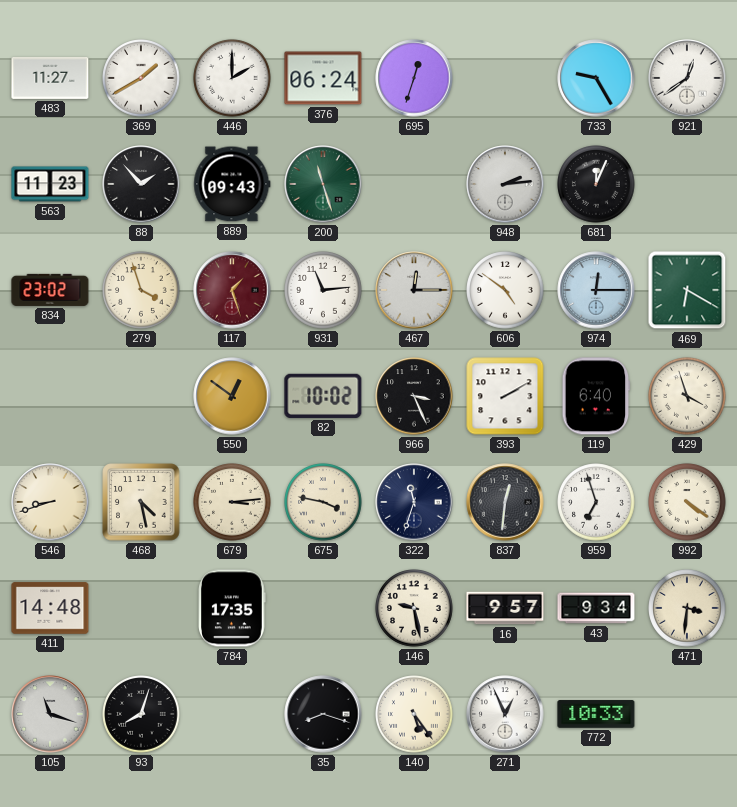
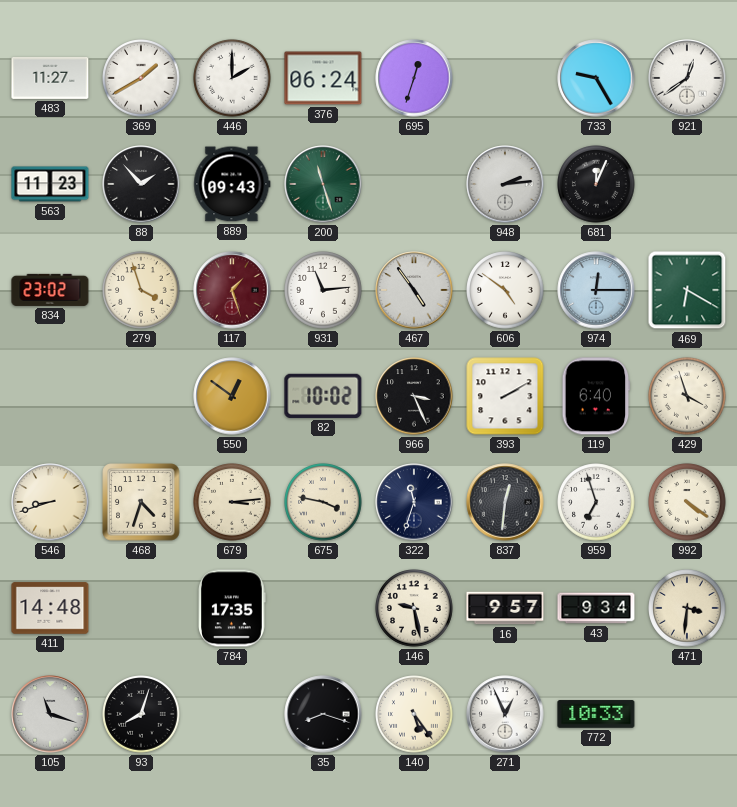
467: 12:15 -> 4:54 (414, 290)
468: 4:28 -> 4:33 (141, 502)
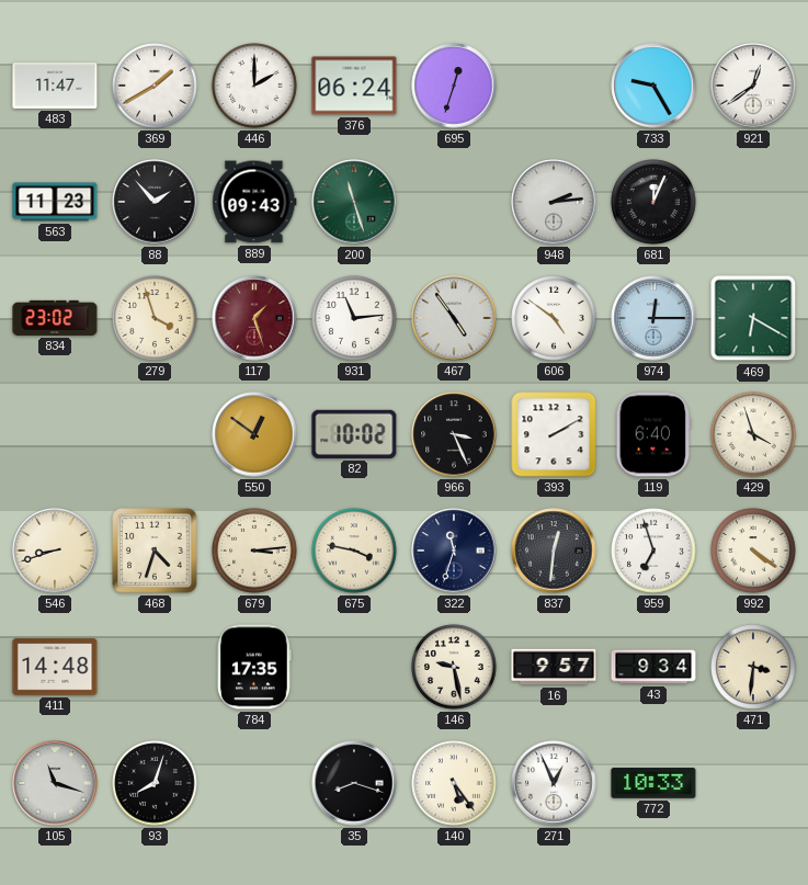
483: 11:27 -> 11:47 (55, 86)
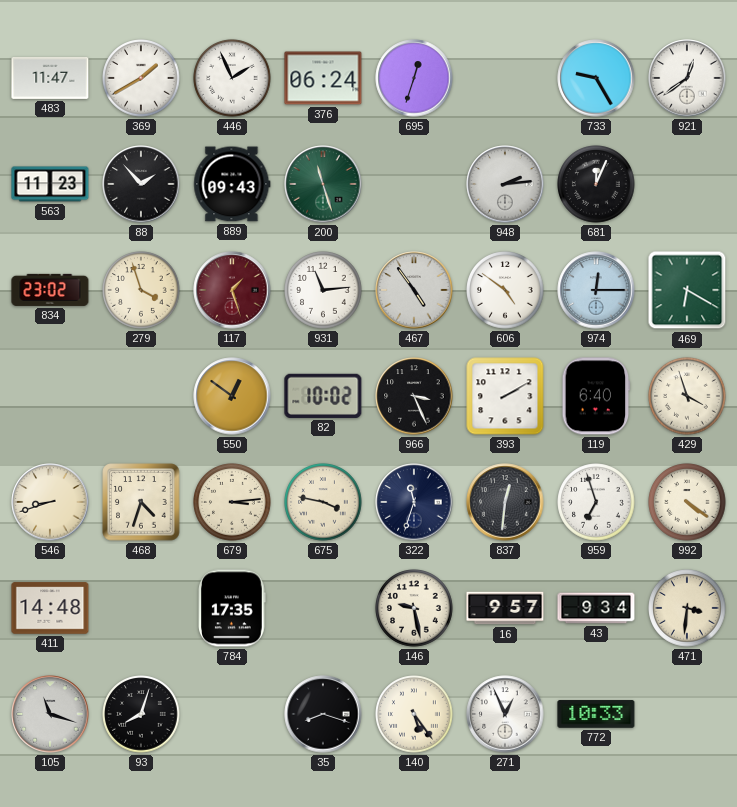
446: 2:00 -> 1:56 (232, 78)
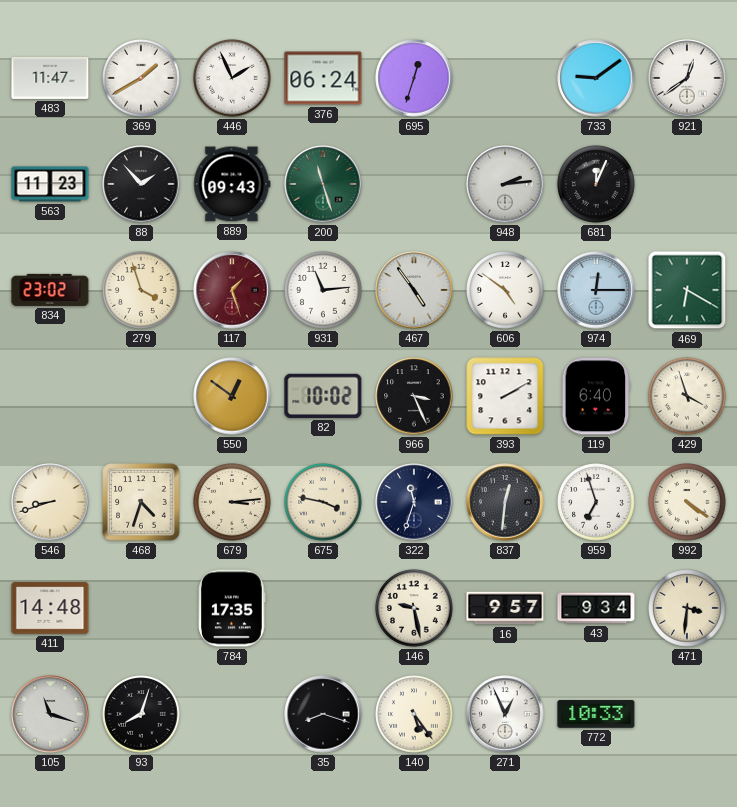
733: 9:25 -> 9:09 (596, 78)
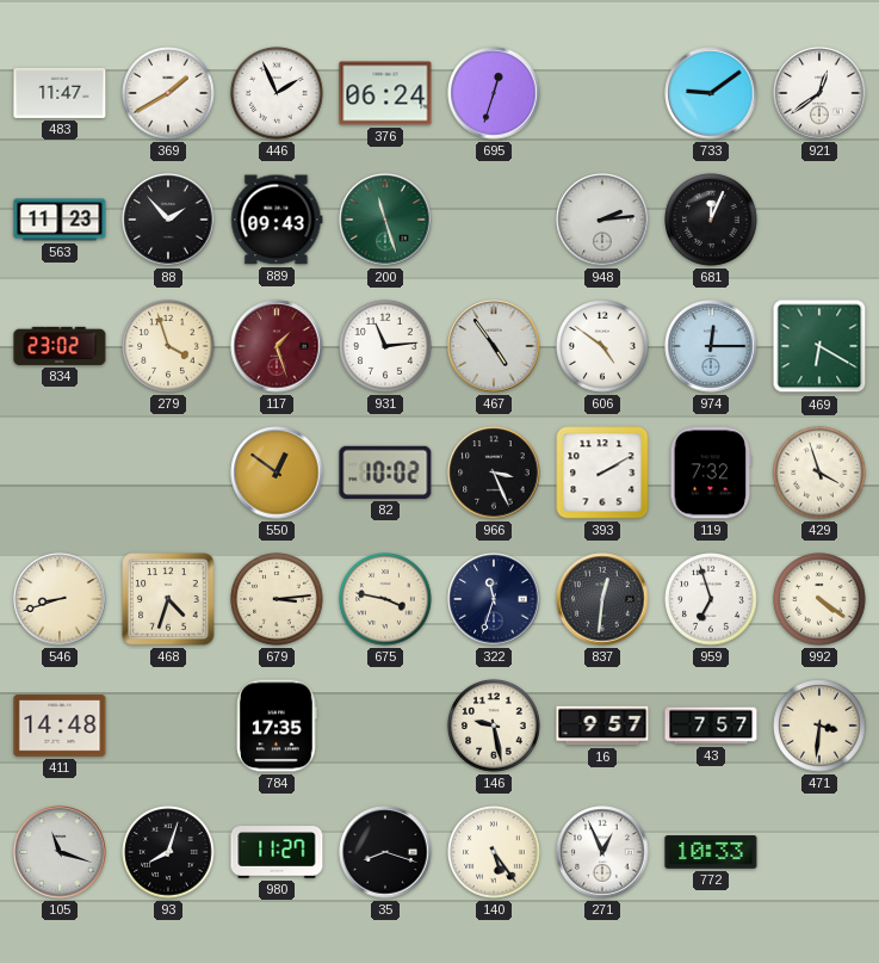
119: 6:40 -> 7:32 (711, 473)
43: 9:34 -> 7:57 (711, 726)
980: none -> 11:27 (277, 852)
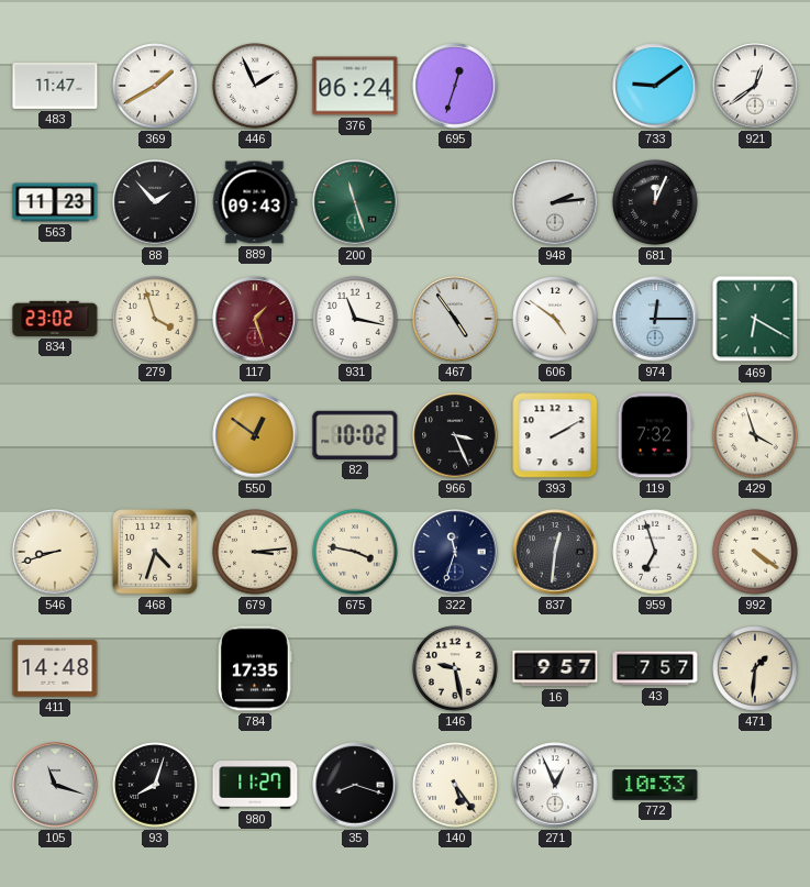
931: 11:14 -> 11:17 (355, 319)
471: 3:31 -> 1:31 (755, 668)
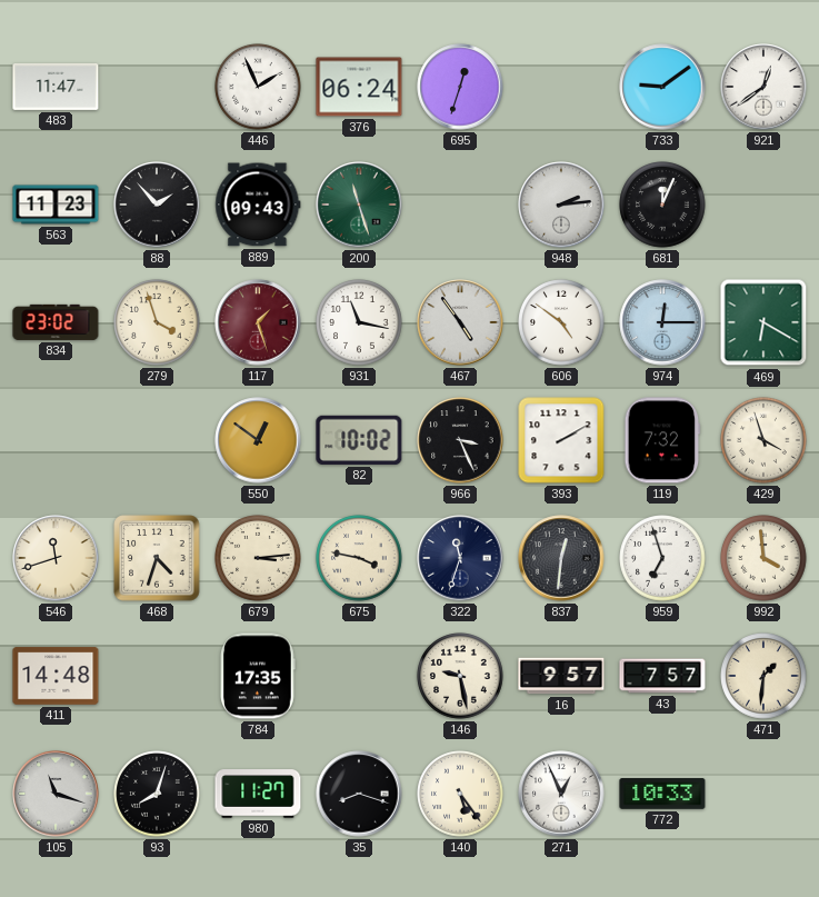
369: 1:40 -> none (155, 86)
546: 8:42 -> 11:42 (56, 558)
992: 4:21 -> 3:59 (763, 558)
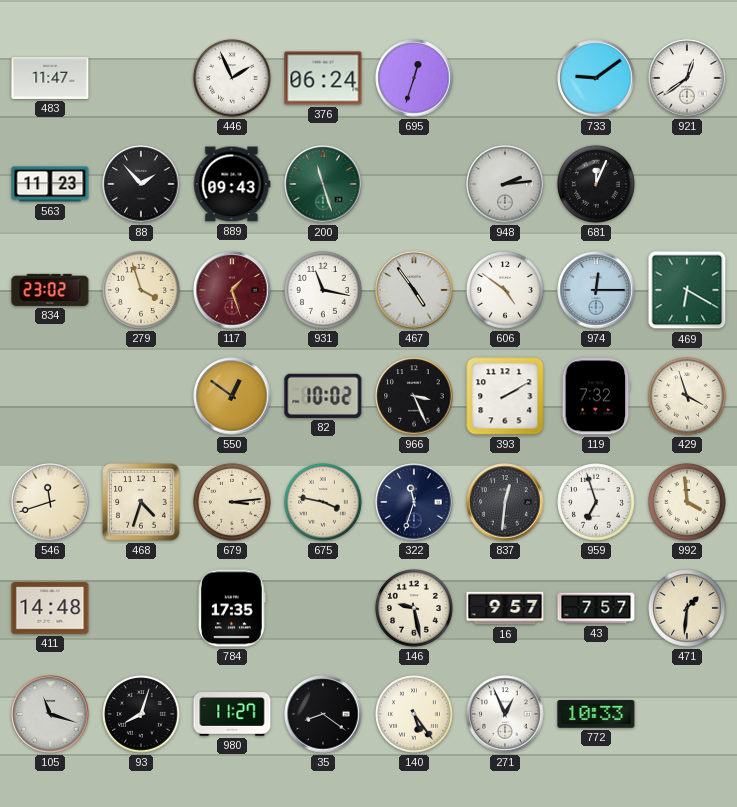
35: 8:18 -> 8:21 (323, 714)
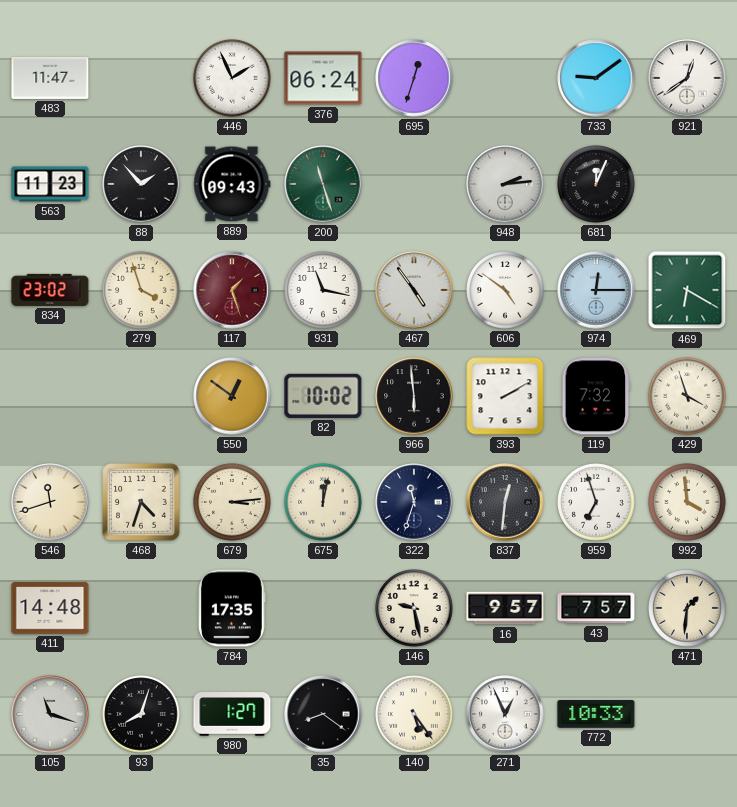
966: 3:26 -> 5:59 (414, 396)
675: 3:47 -> 12:02 (323, 502)
980: 11:27 -> 1:27 (232, 714)
